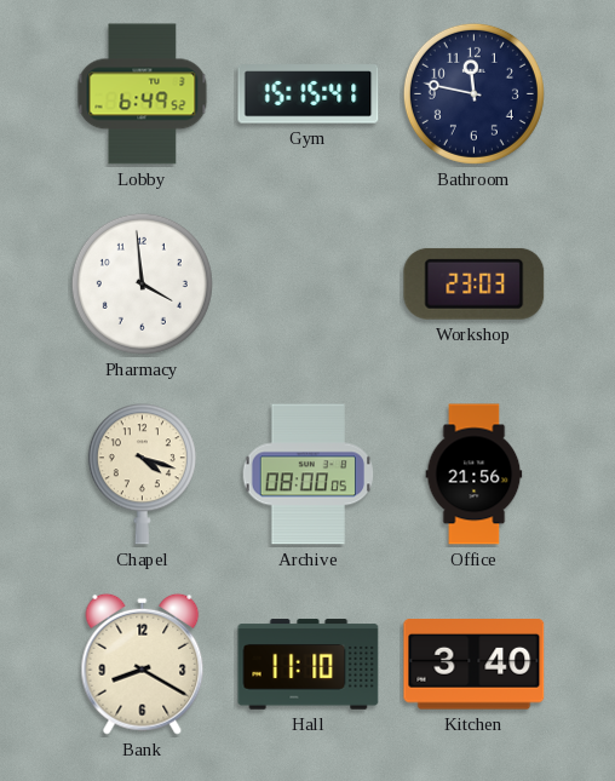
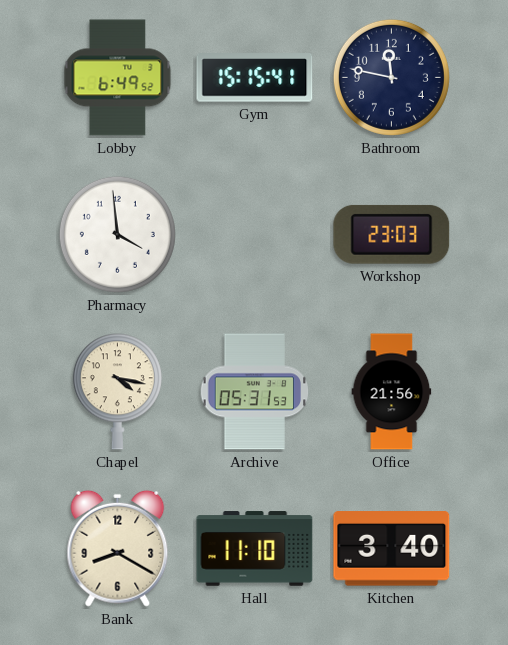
Chapel: 4:18 -> 4:17 (117, 392)
Archive: 08:00 -> 05:31 (255, 392)
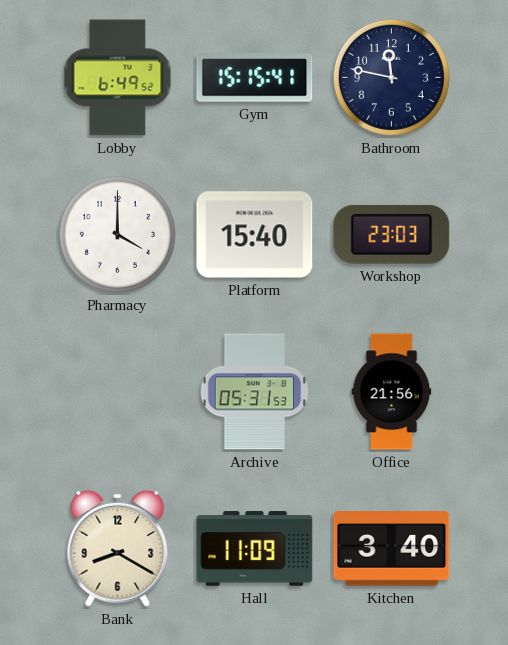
Pharmacy: 3:59 -> 4:00 (117, 234)
Platform: none -> 15:40 (255, 235)
Chapel: 4:17 -> none (117, 392)
Hall: 11:10 -> 11:09 (255, 549)
